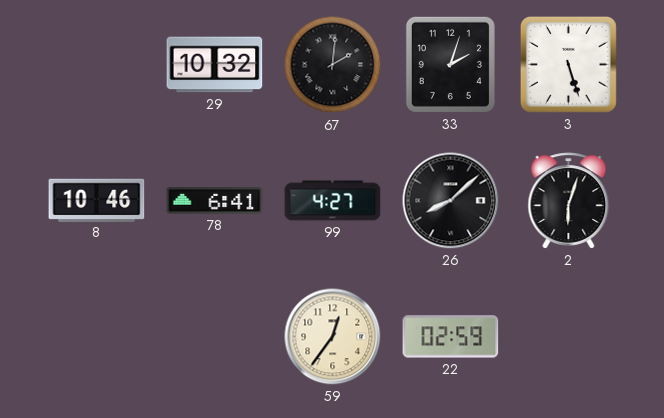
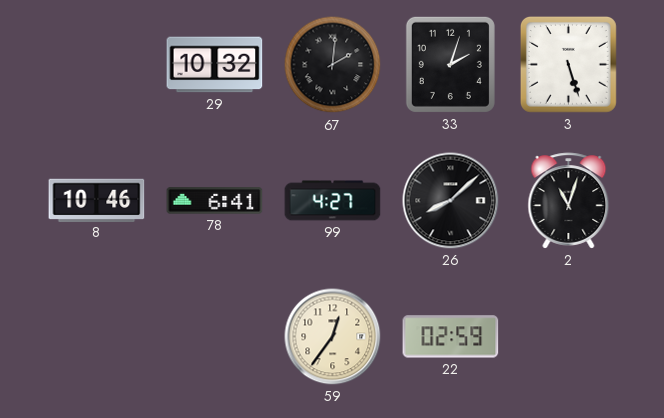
2: 6:03 -> 11:03 (569, 201)
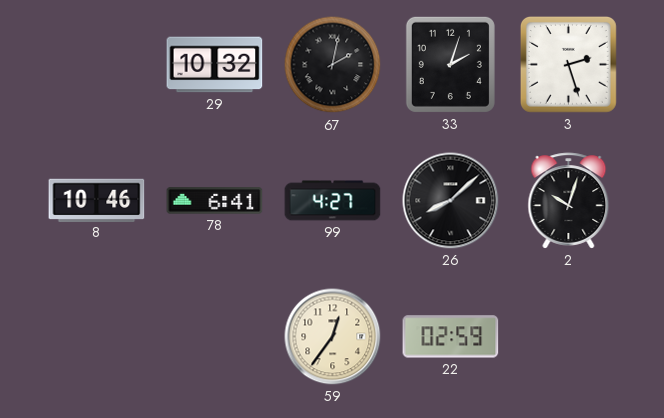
67: 2:01 -> 2:02 (333, 65)
3: 5:27 -> 2:27 (568, 64)
2: 11:03 -> 10:03 (569, 201)
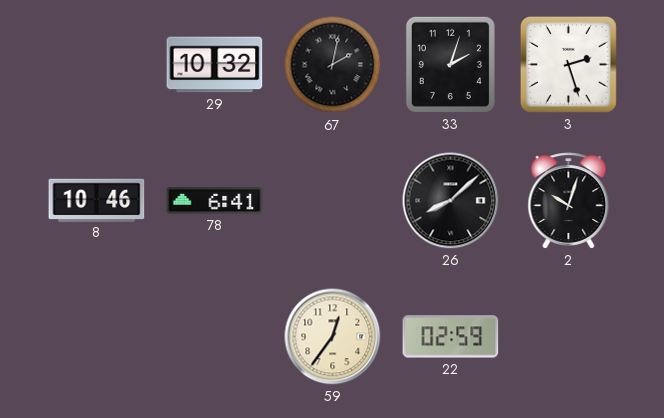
99: 4:27 -> none (333, 201)
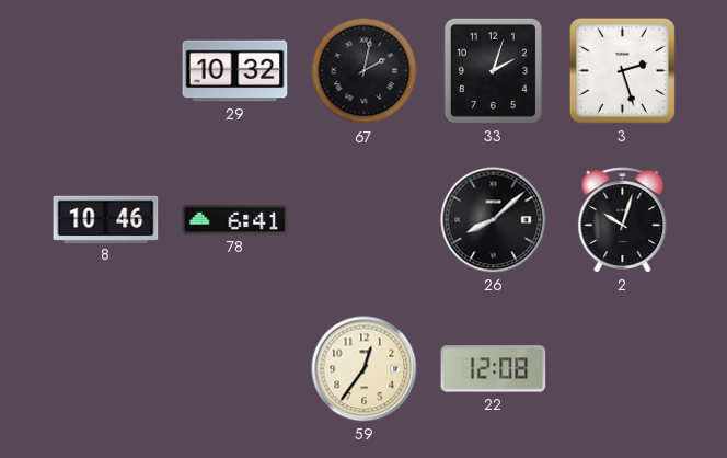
22: 02:59 -> 12:08 (494, 369)
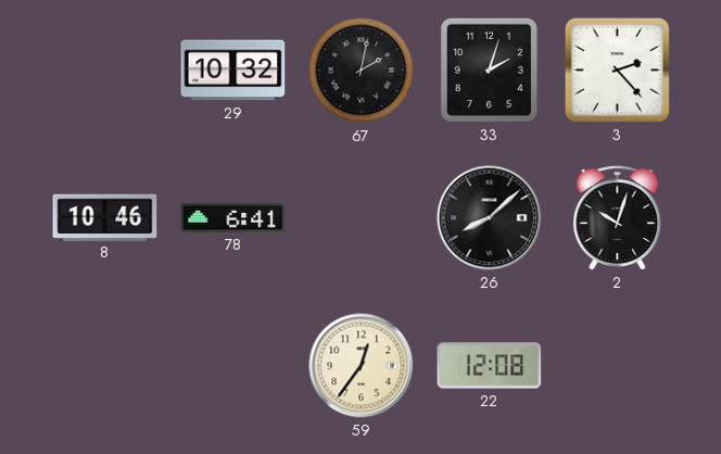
3: 2:27 -> 2:23 (617, 70)
